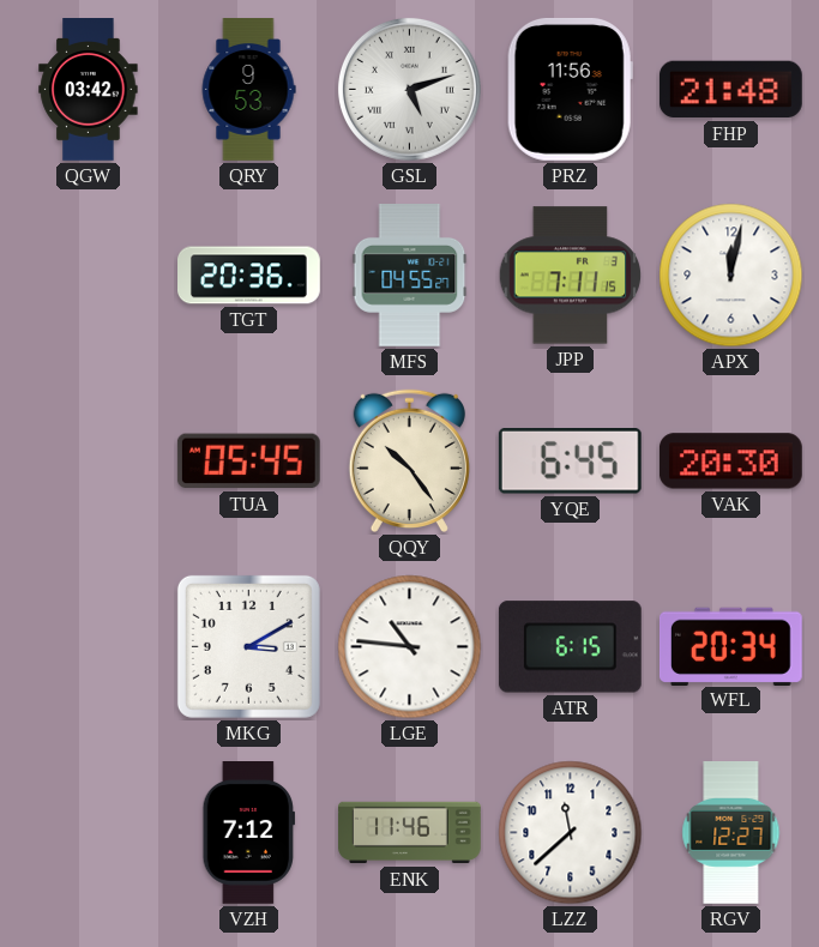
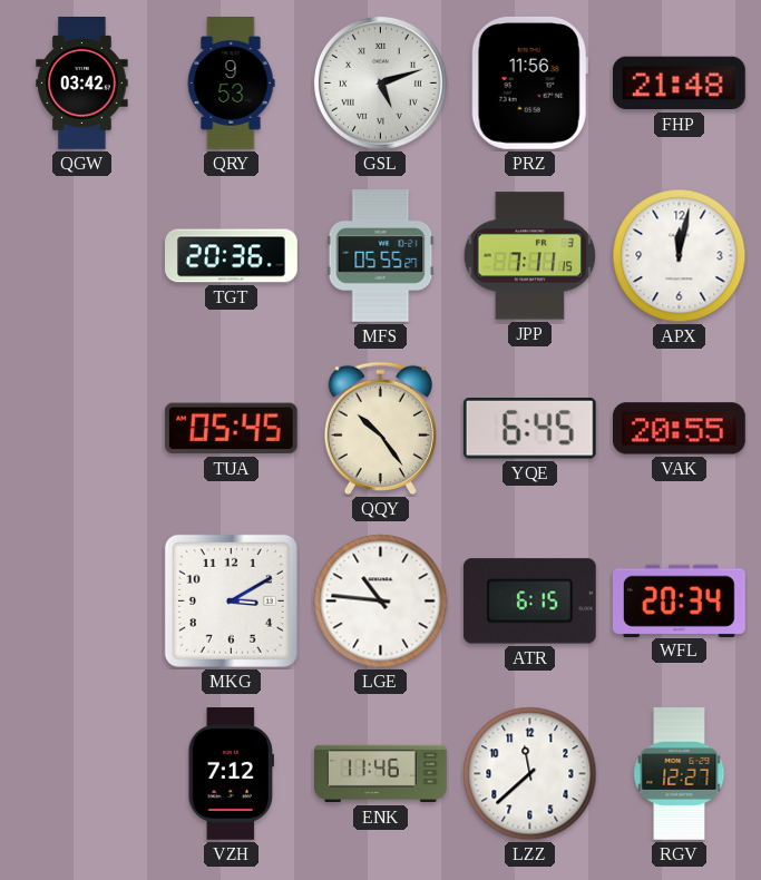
MFS: 04:55 -> 05:55 (381, 256)
VAK: 20:30 -> 20:55 (679, 429)
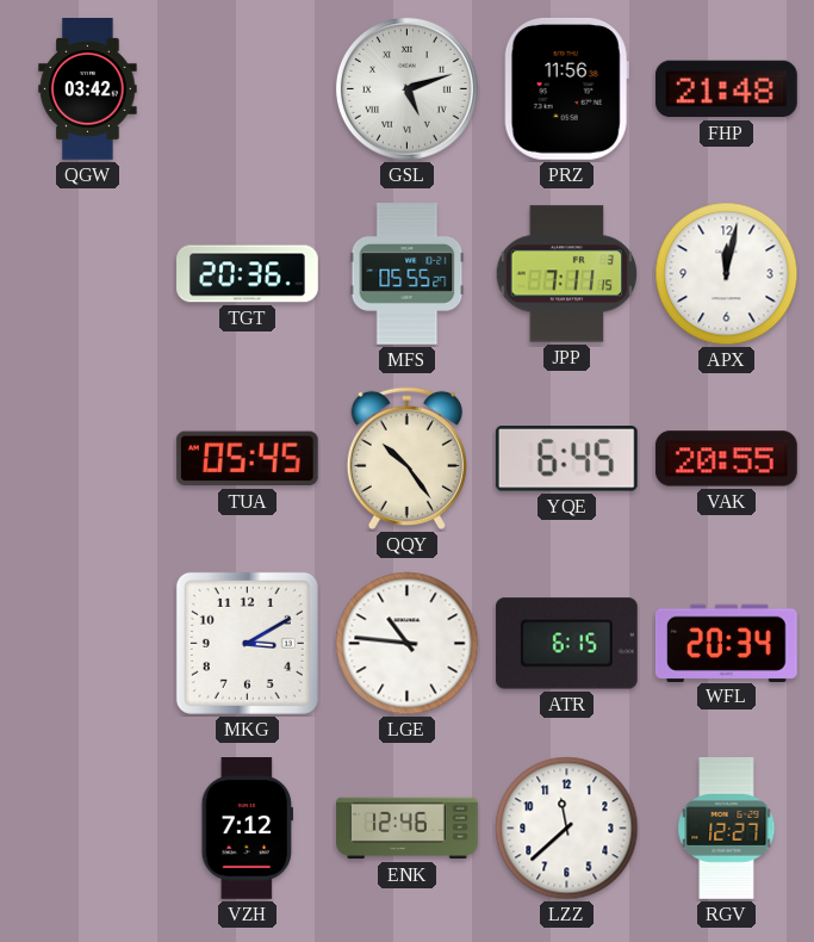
QRY: 9:53 -> none (231, 84)
ENK: 11:46 -> 12:46 (408, 829)
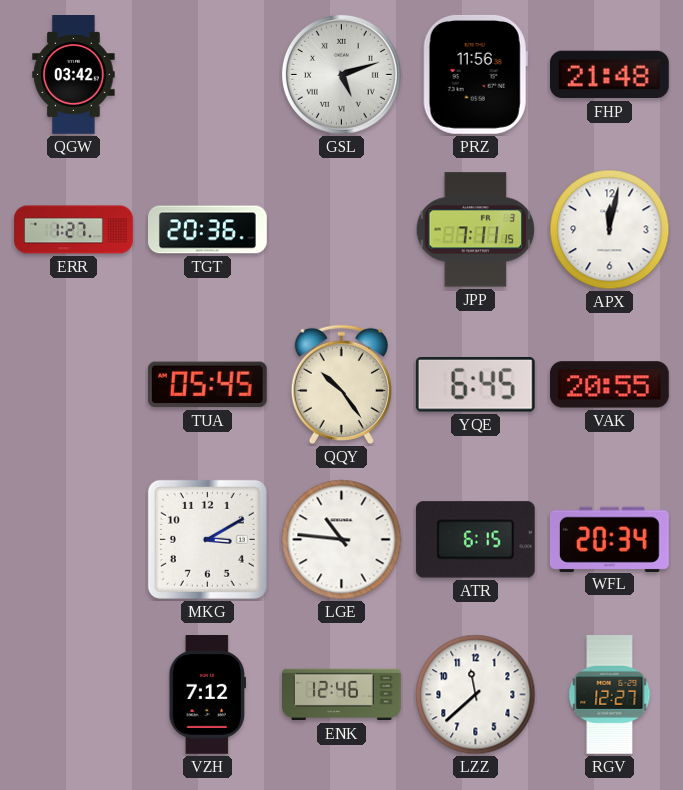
ERR: none -> 1:27 (74, 230)
MFS: 05:55 -> none (408, 274)
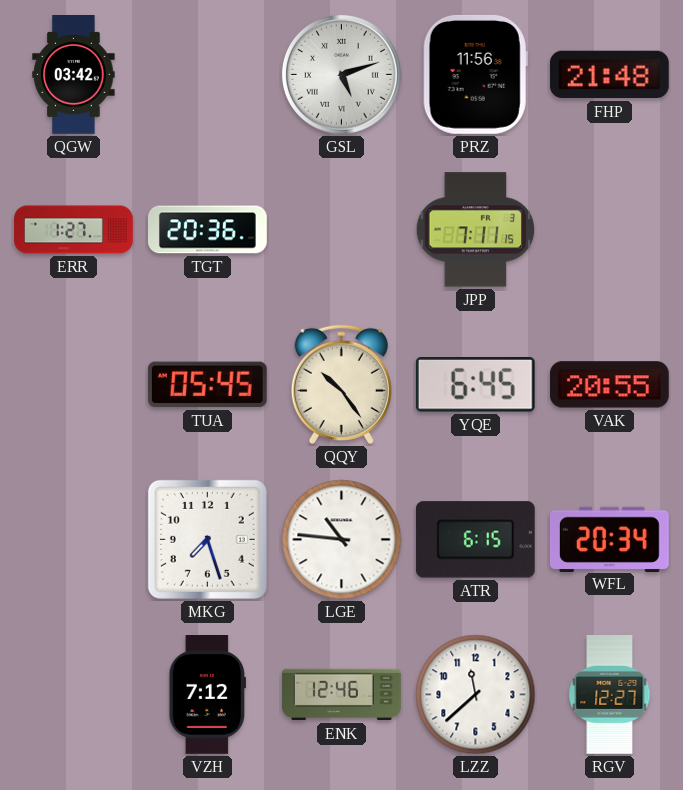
APX: 12:02 -> none (610, 230)
MKG: 3:10 -> 7:27 (207, 539)
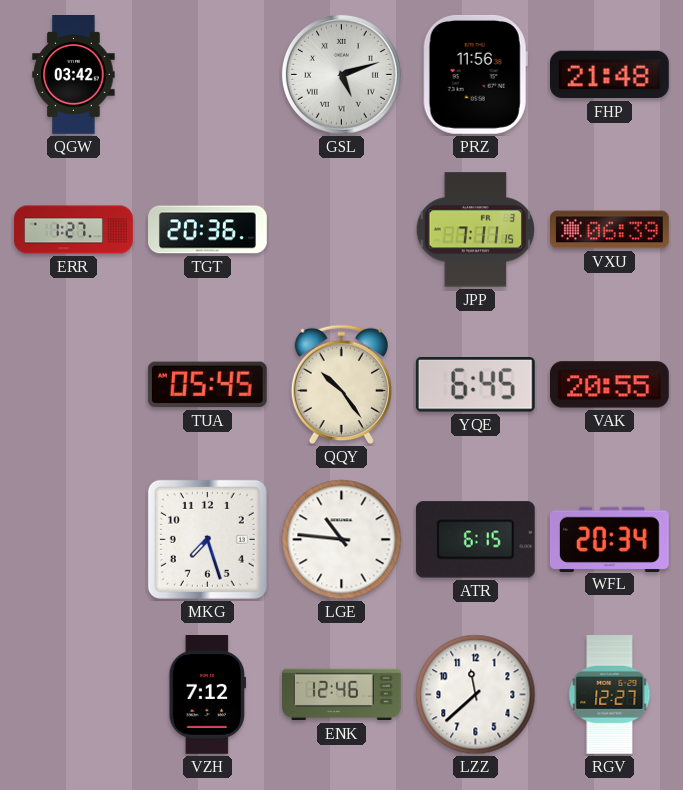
VXU: none -> 06:39 (610, 230)
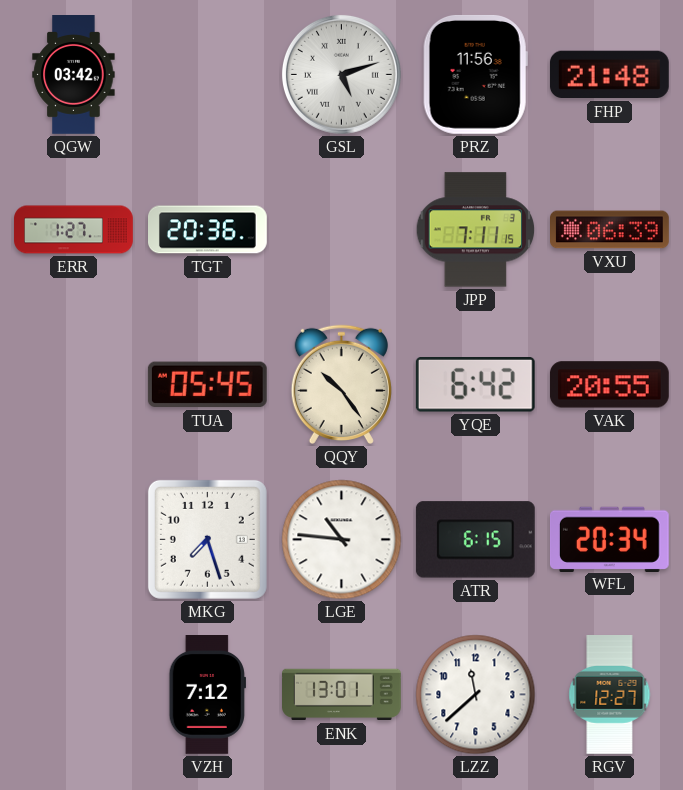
YQE: 6:45 -> 6:42 (475, 385)
ENK: 12:46 -> 13:01 (342, 695)
